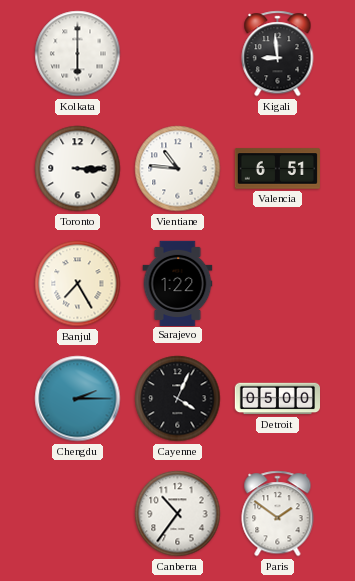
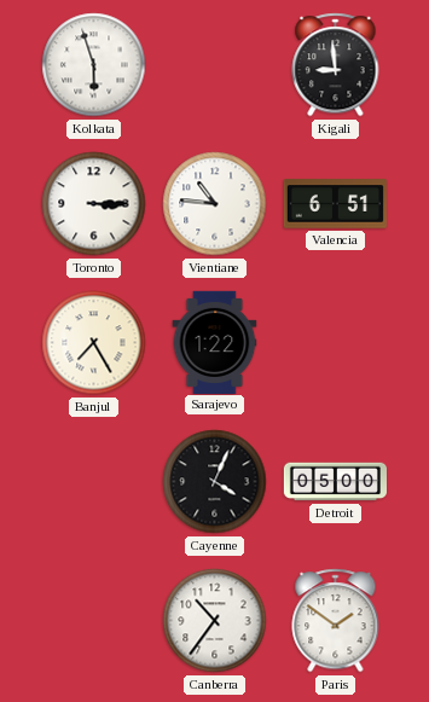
Kolkata: 6:00 -> 5:57 (94, 65)
Chengdu: 2:15 -> none (78, 399)
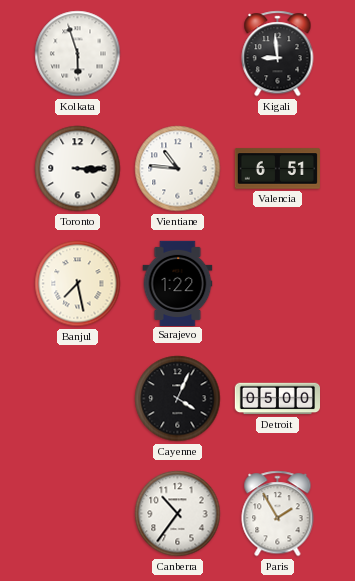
Banjul: 7:25 -> 7:28 (78, 284)
Paris: 1:51 -> 1:55 (278, 514)
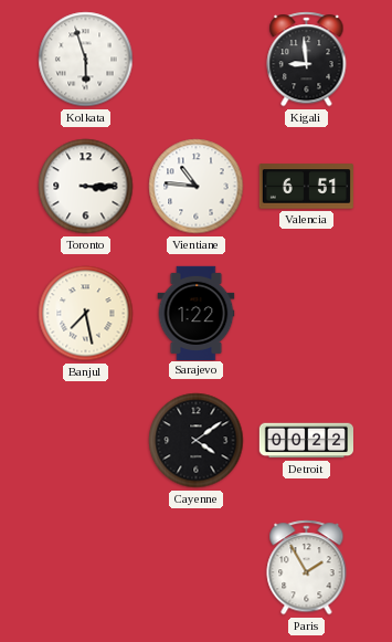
Cayenne: 4:04 -> 4:09 (197, 441)
Detroit: 05:00 -> 00:22 (306, 441)
Canberra: 10:36 -> none (178, 514)
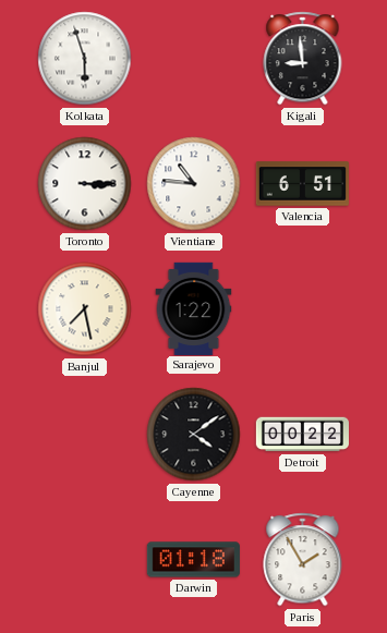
Darwin: none -> 01:18 (193, 560)
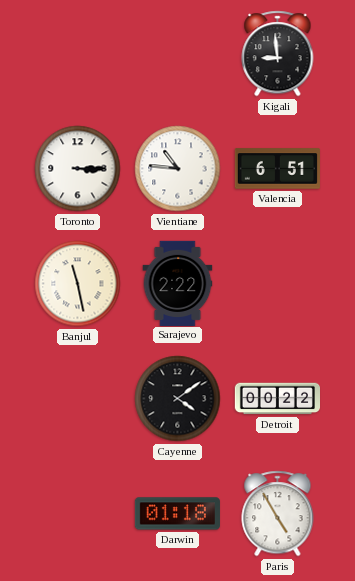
Kolkata: 5:57 -> none (85, 59)
Banjul: 7:28 -> 11:28 (78, 284)
Sarajevo: 1:22 -> 2:22 (178, 283)
Paris: 1:55 -> 4:55 (278, 514)
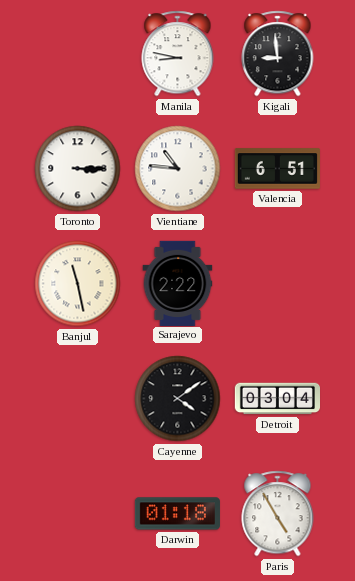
Manila: none -> 8:47 (178, 54)
Detroit: 00:22 -> 03:04 (277, 399)
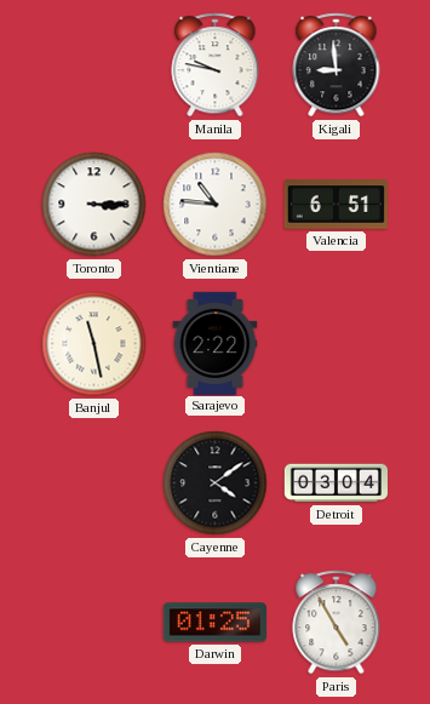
Manila: 8:47 -> 9:47 (216, 65)
Darwin: 01:18 -> 01:25 (214, 623)
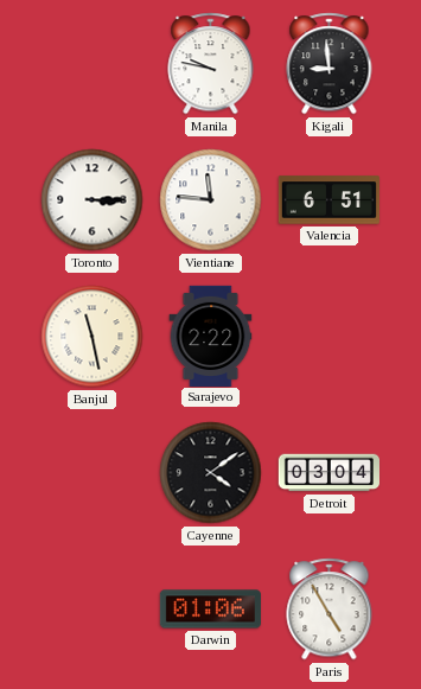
Vientiane: 10:46 -> 11:46 (211, 200)
Darwin: 01:25 -> 01:06 (210, 610)
